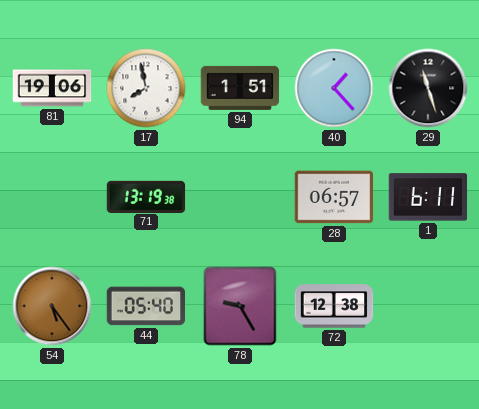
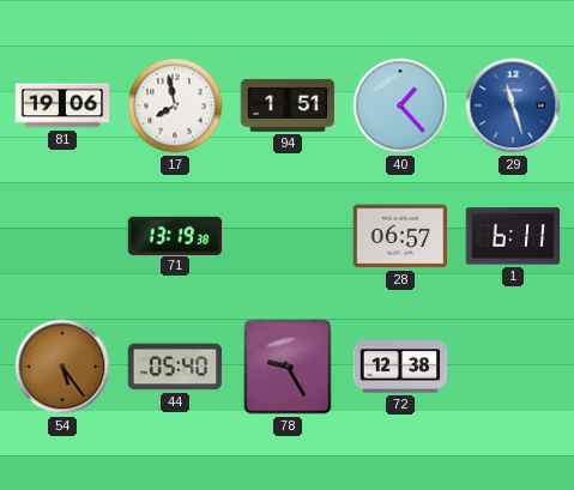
29 dial: black -> blue (513, 105)
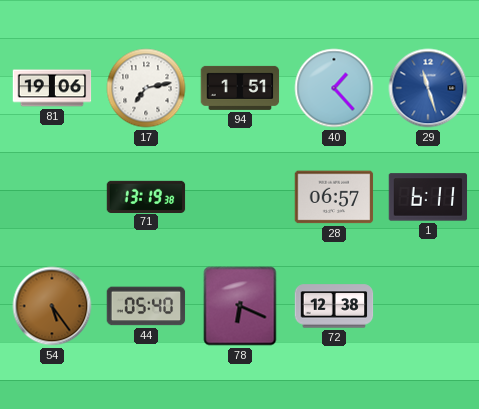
17: 7:58 -> 7:13 (146, 88)
78: 9:25 -> 6:19 (240, 306)
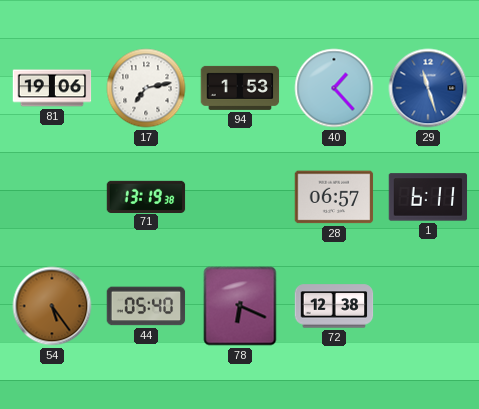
94: 1:51 -> 1:53 (240, 88)
